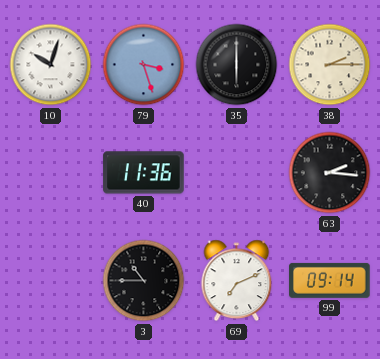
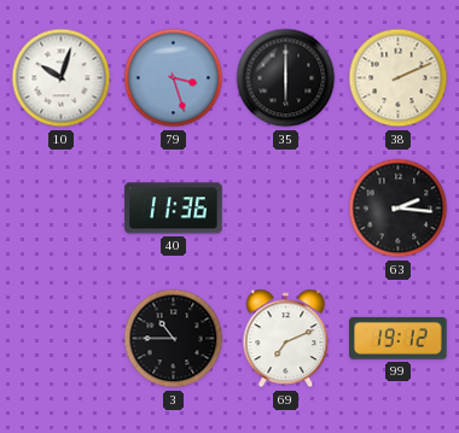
38: 2:15 -> 2:11 (399, 78)
99: 09:14 -> 19:12 (399, 338)
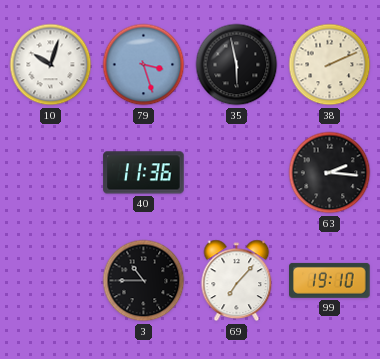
35: 6:00 -> 5:58 (237, 65)
69: 7:11 -> 7:07 (237, 281)
99: 19:12 -> 19:10 (330, 280)
